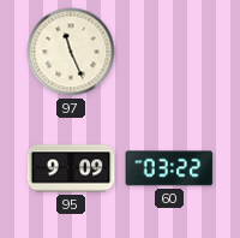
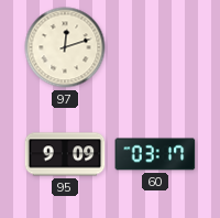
97: 11:26 -> 12:12 (65, 47)
60: 03:22 -> 03:17 (155, 154)
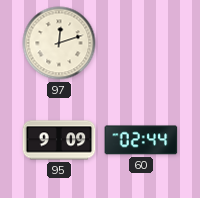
60: 03:17 -> 02:44 (141, 140)
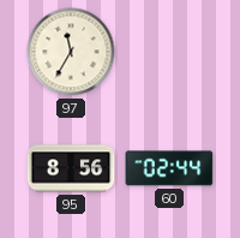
97: 12:12 -> 11:35 (71, 52)
95: 9:09 -> 8:56 (71, 168)
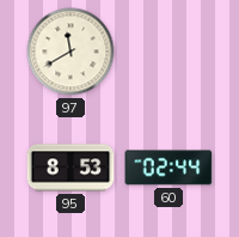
97: 11:35 -> 11:40 (71, 51)
95: 8:56 -> 8:53 (71, 168)
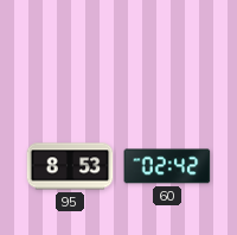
97: 11:40 -> none (71, 51)
60: 02:44 -> 02:42 (167, 166)
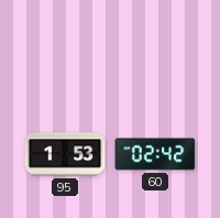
95: 8:53 -> 1:53 (65, 154)
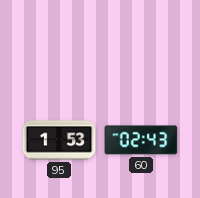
60: 02:42 -> 02:43 (141, 140)
